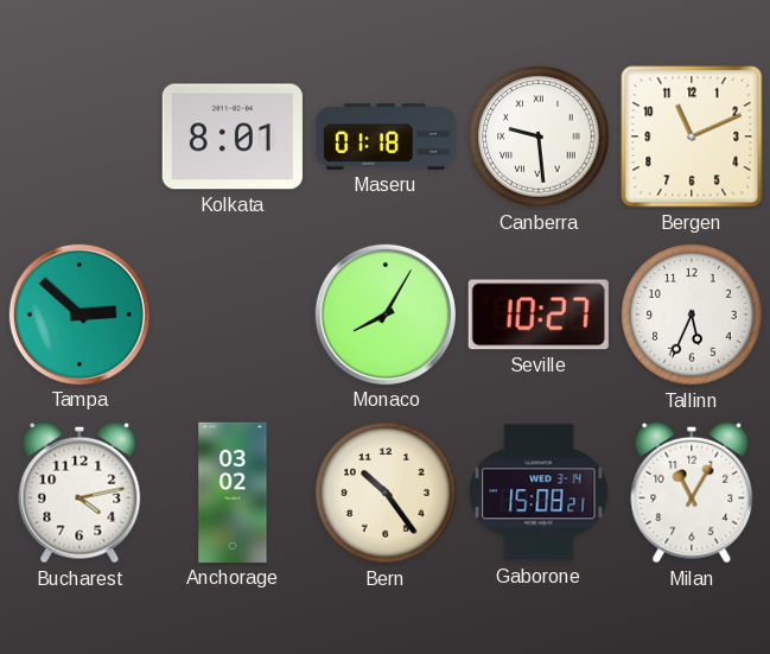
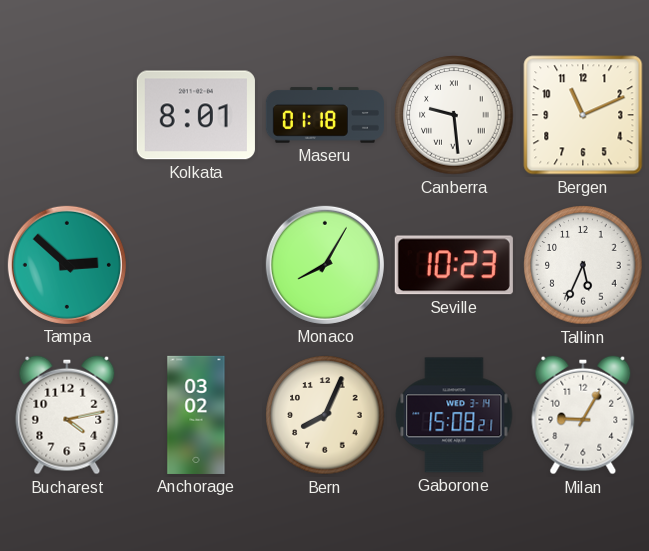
Seville: 10:27 -> 10:23 (454, 265)
Bern: 10:24 -> 8:04 (325, 415)
Milan: 11:05 -> 9:05 (583, 415)
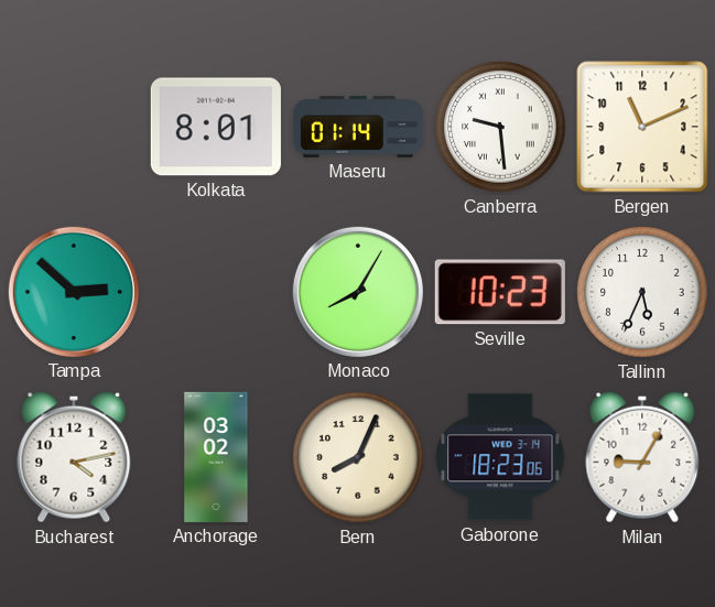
Maseru: 01:18 -> 01:14 (357, 127)
Gaborone: 15:08 -> 18:23 (500, 457)
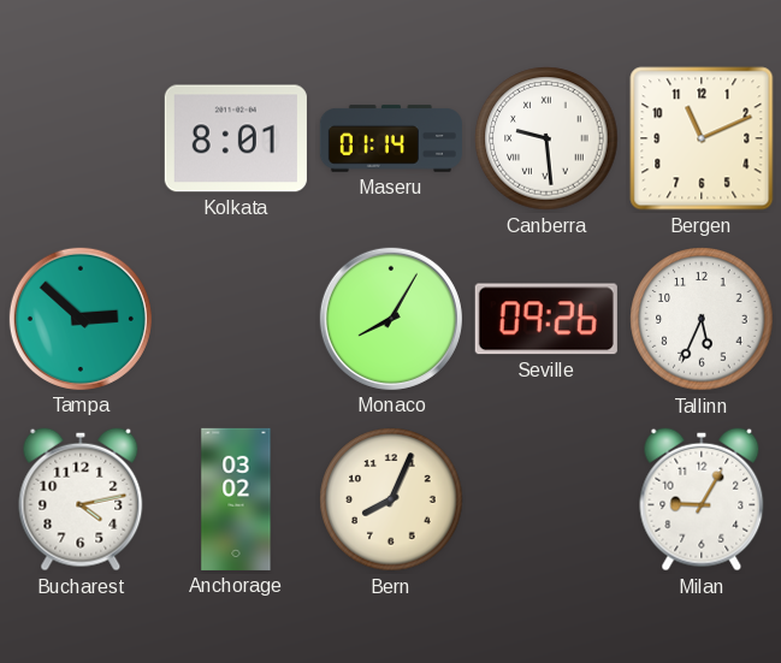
Seville: 10:23 -> 09:26 (546, 319)
Gaborone: 18:23 -> none (500, 457)
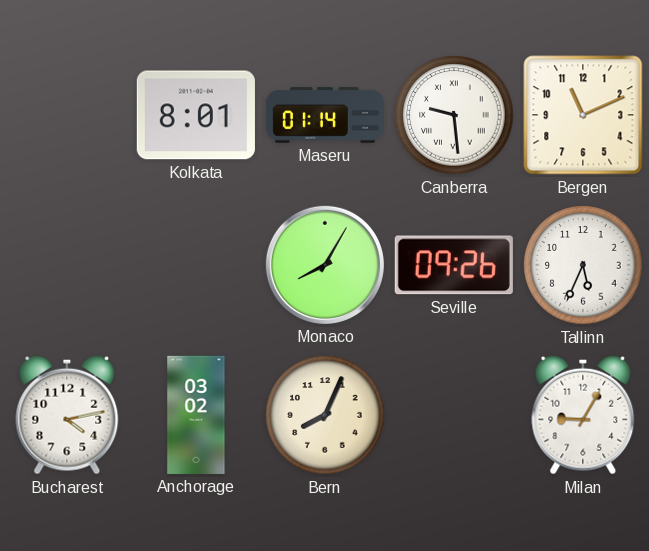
Tampa: 2:52 -> none (81, 319)
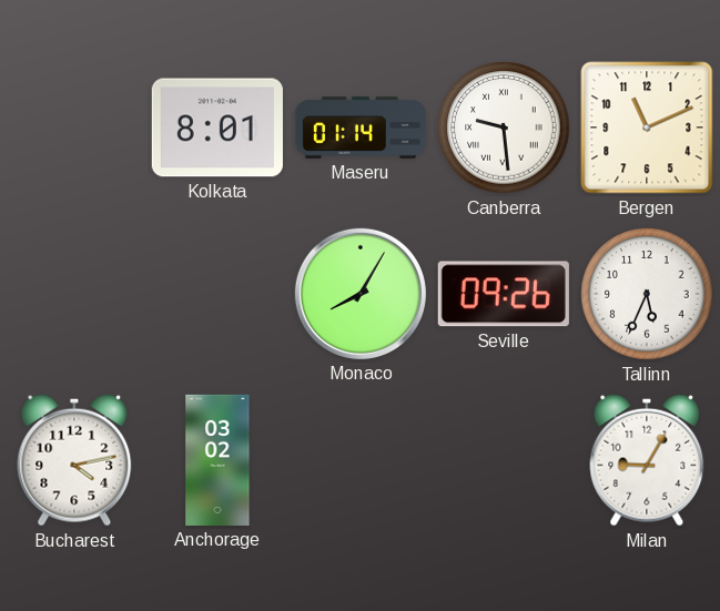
Bern: 8:04 -> none (325, 415)
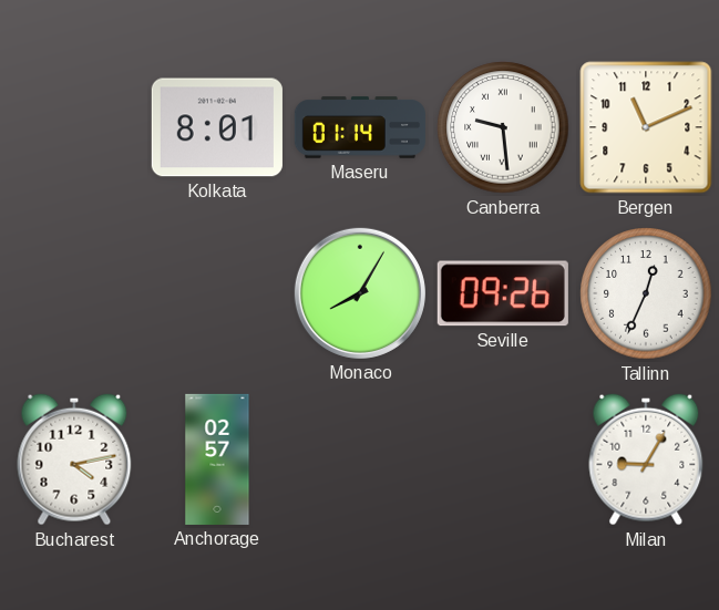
Tallinn: 5:34 -> 12:34 (646, 293)
Anchorage: 03:02 -> 02:57 (217, 459)
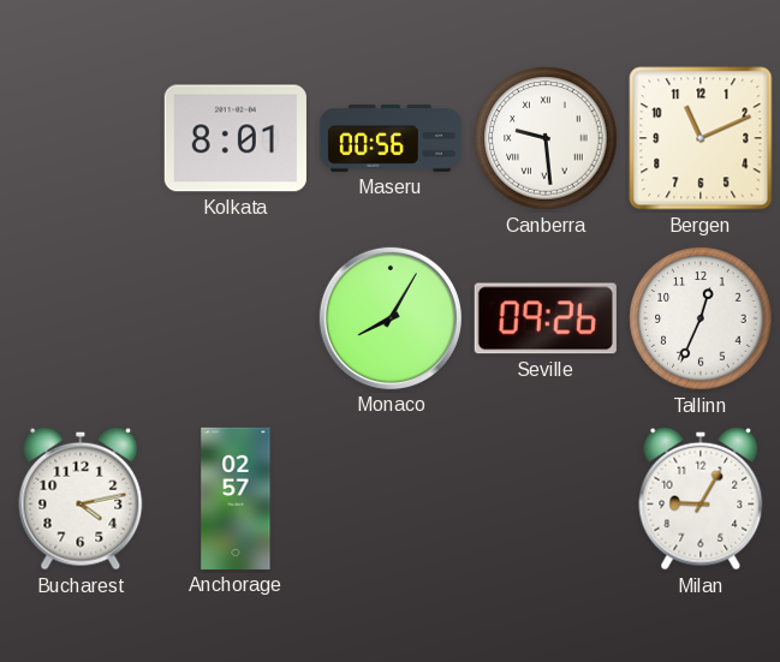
Maseru: 01:14 -> 00:56 (389, 138)
